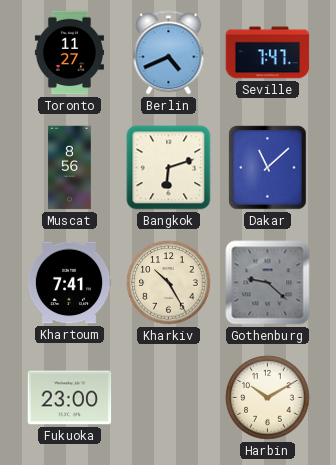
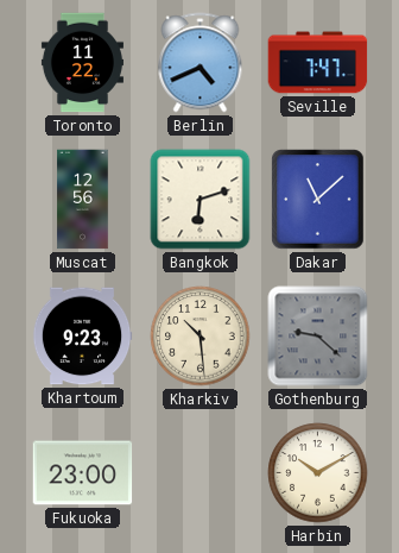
Toronto: 11:27 -> 11:22 (82, 63)
Muscat: 8:56 -> 12:56 (83, 200)
Khartoum: 7:41 -> 9:23 (82, 337)
Kharkiv: 10:25 -> 10:29 (201, 337)
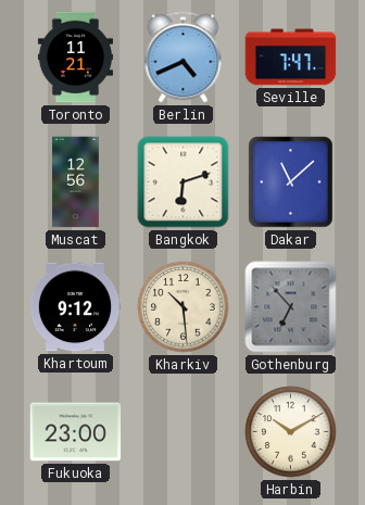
Toronto: 11:22 -> 11:21 (75, 58)
Khartoum: 9:23 -> 9:12 (75, 307)
Gothenburg: 9:22 -> 6:53 (291, 307)
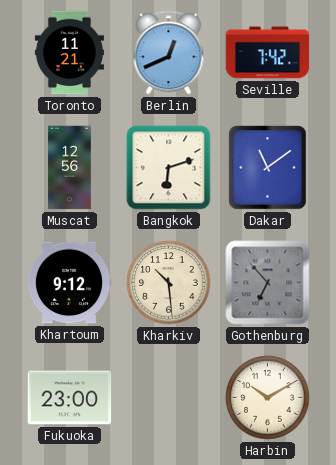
Berlin: 4:41 -> 12:41 (169, 53)
Seville: 7:47 -> 7:42 (268, 53)
Dakar: 11:08 -> 11:09 (268, 168)
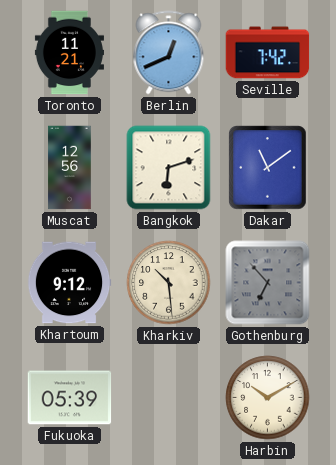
Fukuoka: 23:00 -> 05:39 (70, 398)
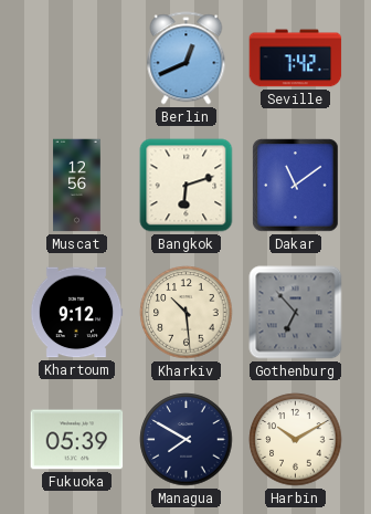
Toronto: 11:21 -> none (69, 53)
Managua: none -> 7:50 (187, 440)
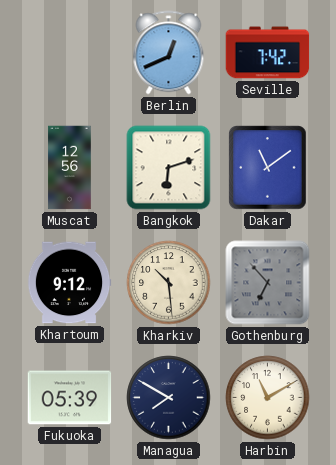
Harbin: 10:10 -> 11:10 (268, 398)
